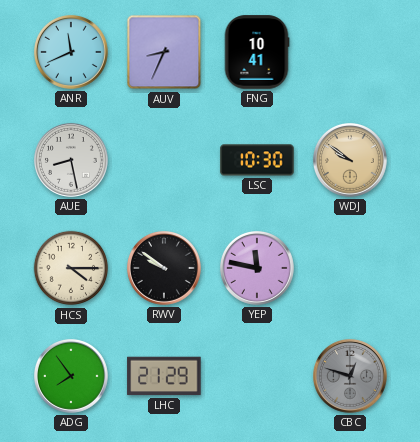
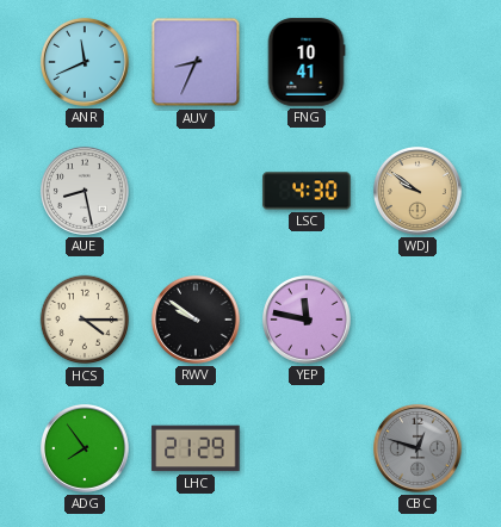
LSC: 10:30 -> 4:30 (307, 191)
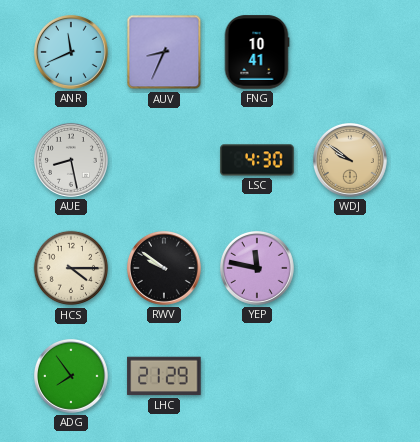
CBC: 12:48 -> none (417, 448)
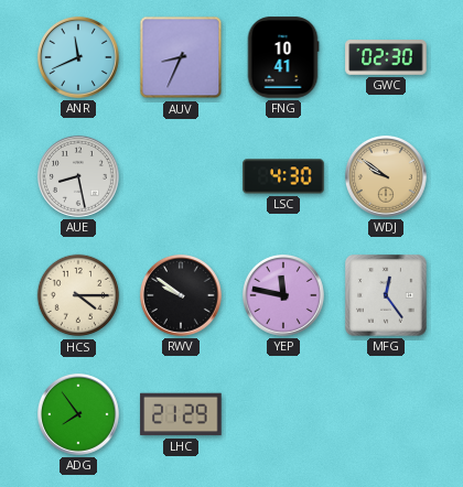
GWC: none -> 02:30 (386, 57)
MFG: none -> 12:24 (387, 296)
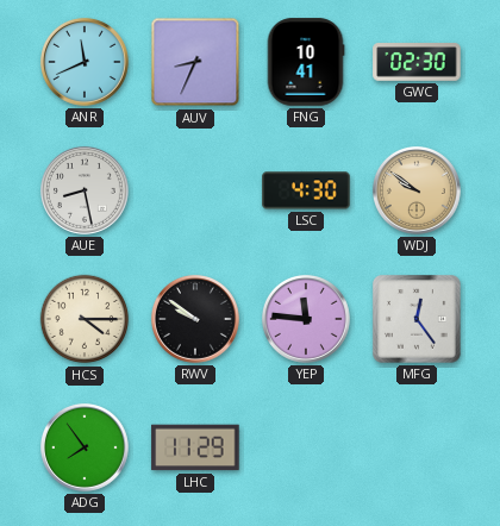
YEP: 11:47 -> 11:46 (306, 319)
LHC: 21:29 -> 11:29 (195, 447)
